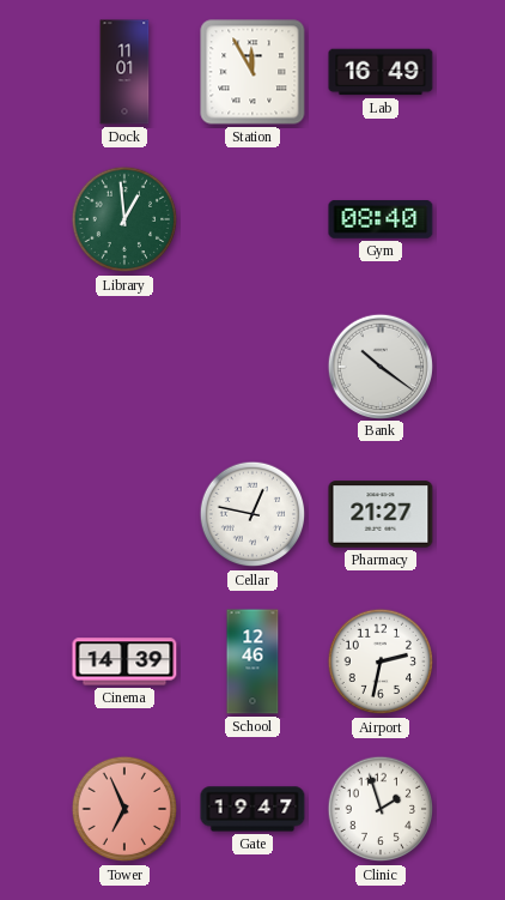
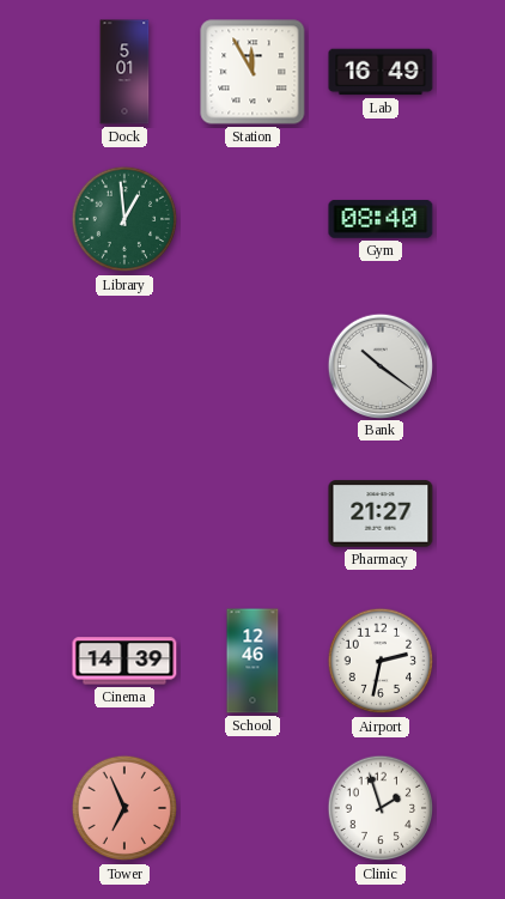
Dock: 11:01 -> 5:01 (124, 72)
Cellar: 12:47 -> none (252, 514)
Gate: 19:47 -> none (252, 809)
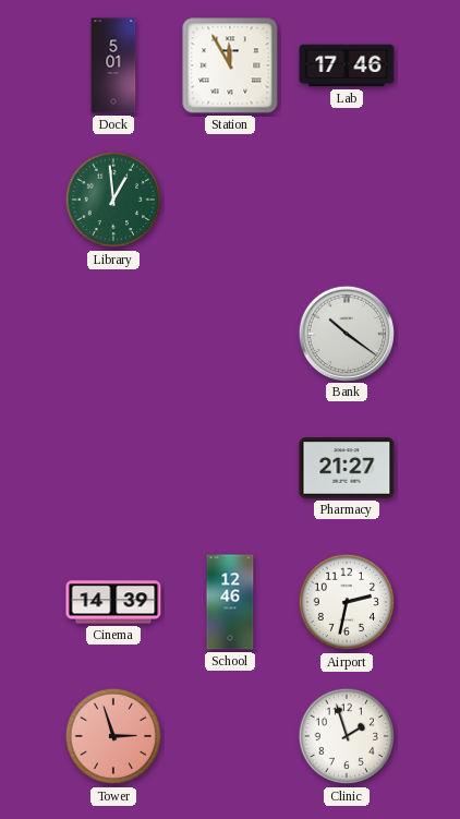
Lab: 16:49 -> 17:46 (347, 65)
Gym: 08:40 -> none (381, 219)
Tower: 6:56 -> 2:57 (113, 736)
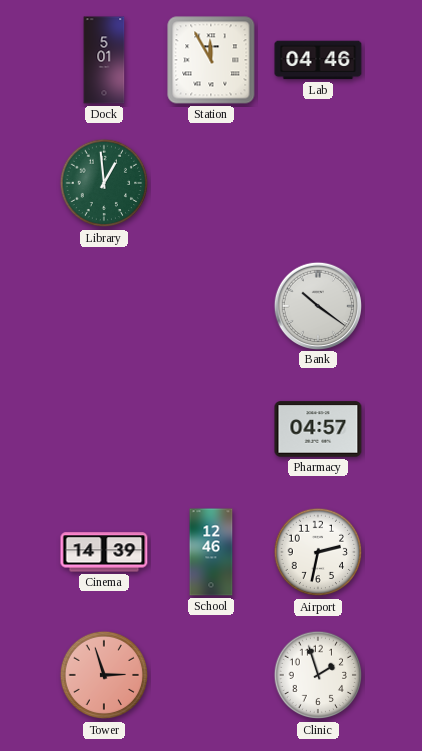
Lab: 17:46 -> 04:46 (318, 60)
Pharmacy: 21:27 -> 04:57 (318, 429)
